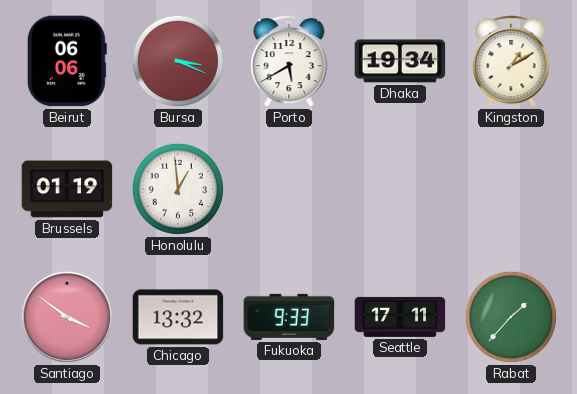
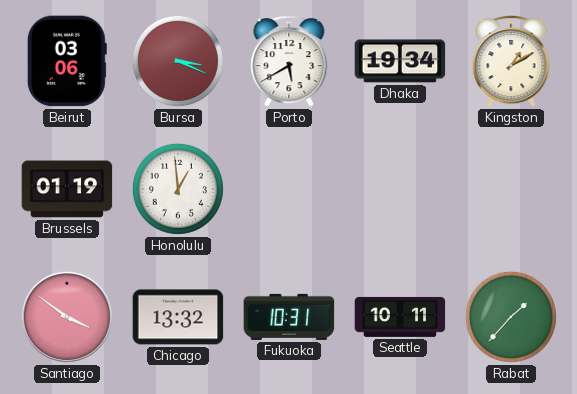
Beirut: 06:06 -> 03:06 (67, 61)
Fukuoka: 9:33 -> 10:31 (289, 317)
Seattle: 17:11 -> 10:11 (400, 317)
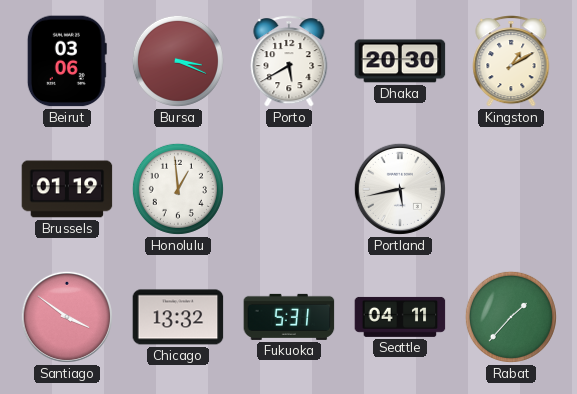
Dhaka: 19:34 -> 20:30 (400, 61)
Portland: none -> 5:43 (400, 189)
Fukuoka: 10:31 -> 5:31 (289, 317)
Seattle: 10:11 -> 04:11 (400, 317)
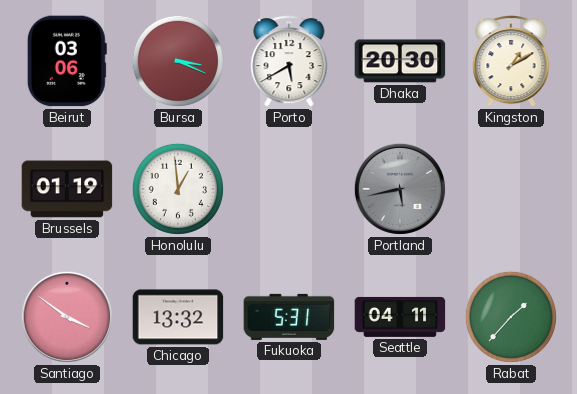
Portland dial: white -> grey (400, 189)
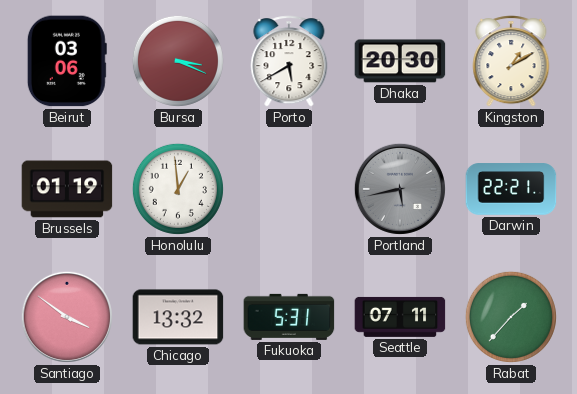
Darwin: none -> 22:21 (511, 189)
Seattle: 04:11 -> 07:11 (400, 317)
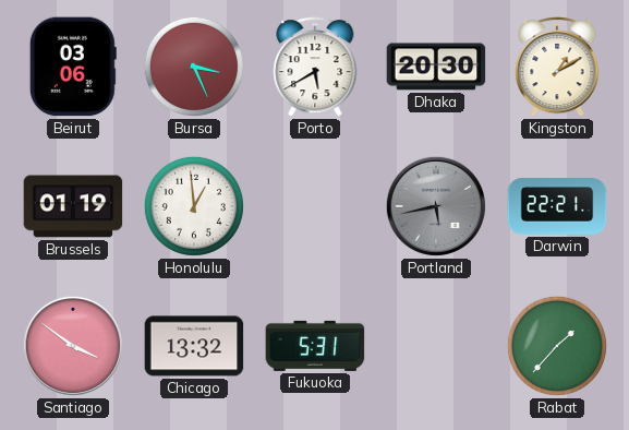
Bursa: 3:19 -> 3:26 (194, 67)
Seattle: 07:11 -> none (400, 317)
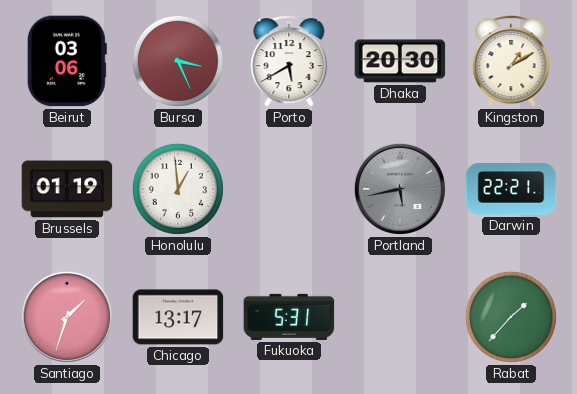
Santiago: 3:51 -> 1:33 (67, 317)
Chicago: 13:32 -> 13:17 (178, 317)
